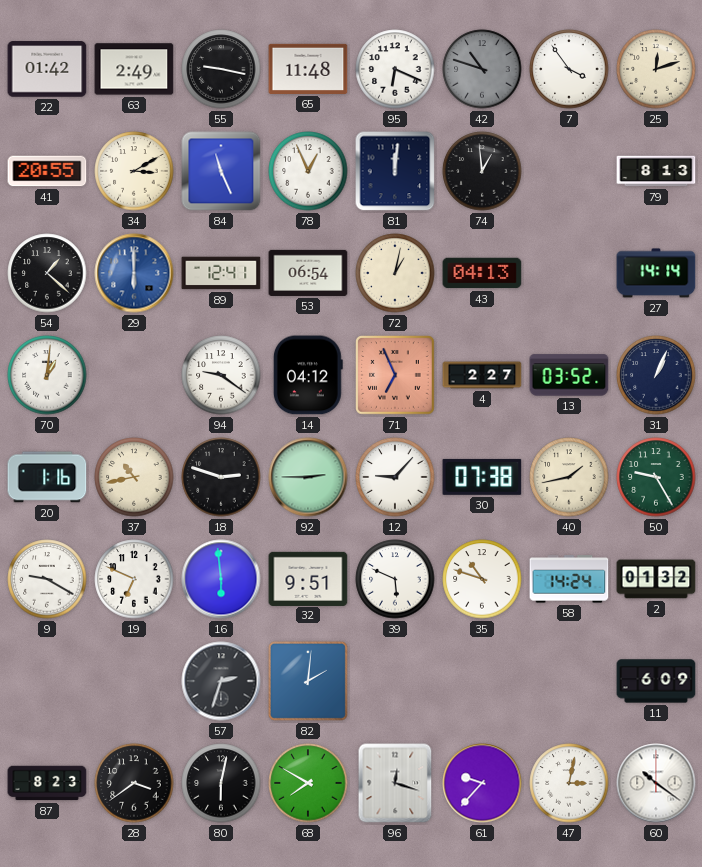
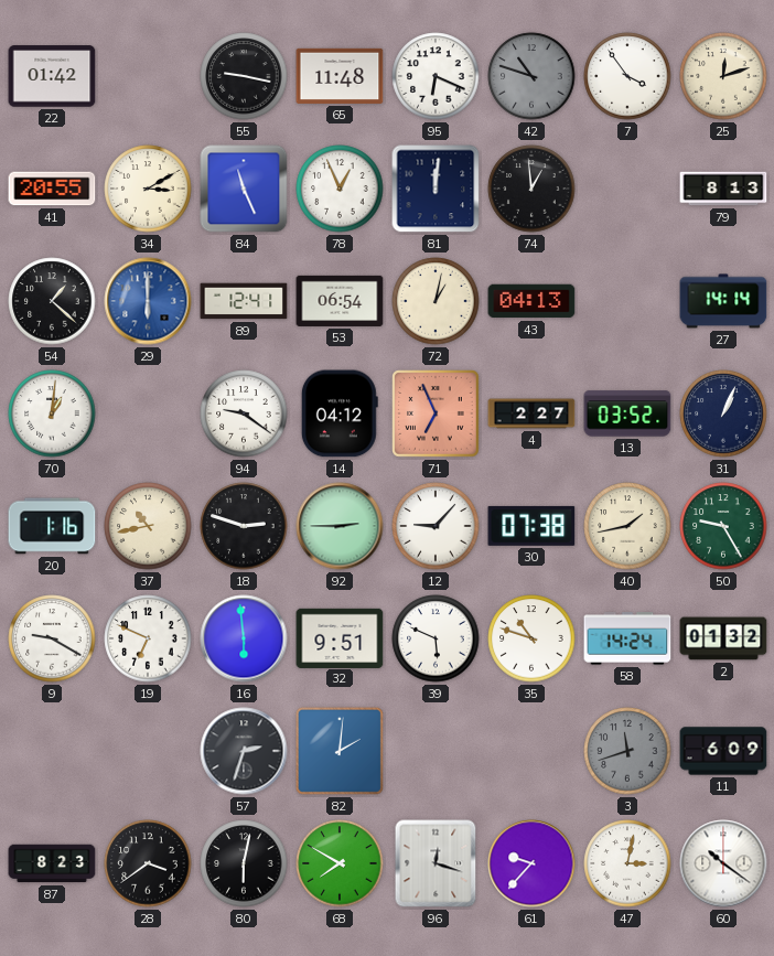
63: 2:49 -> none (134, 69)
3: none -> 11:42 (627, 751)
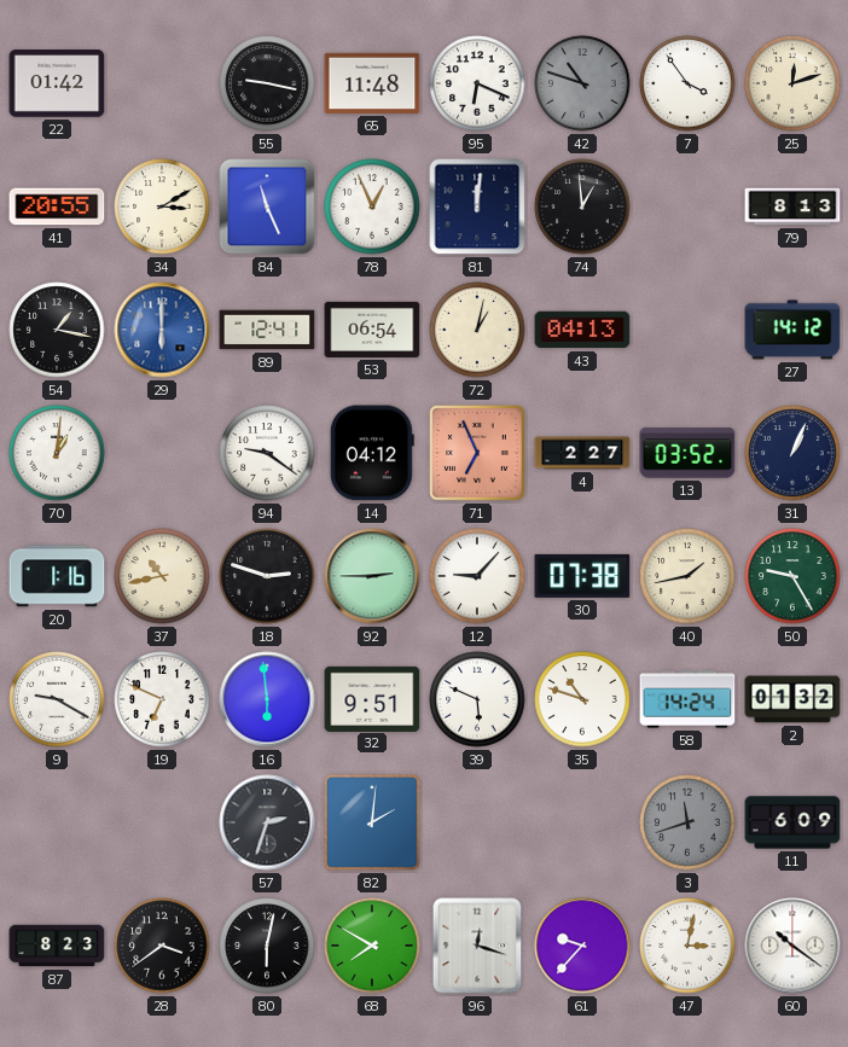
54: 1:22 -> 1:17 (57, 330)
27: 14:14 -> 14:12 (792, 330)
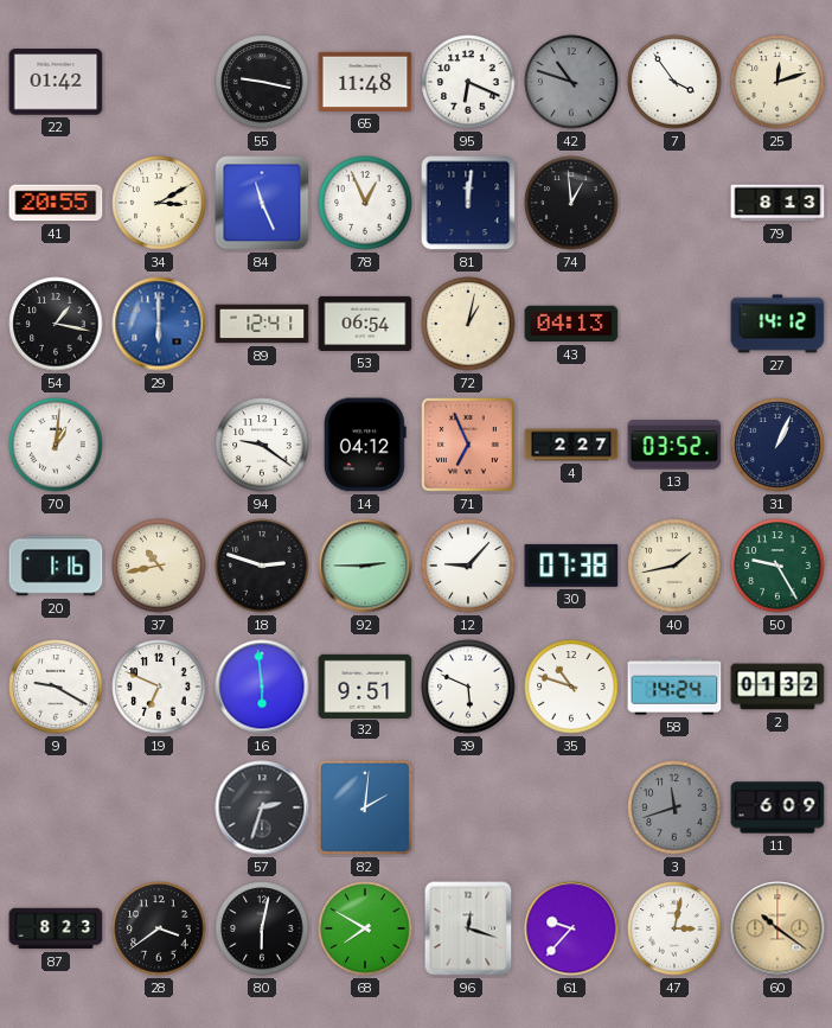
60 dial: white -> champagne (777, 928)
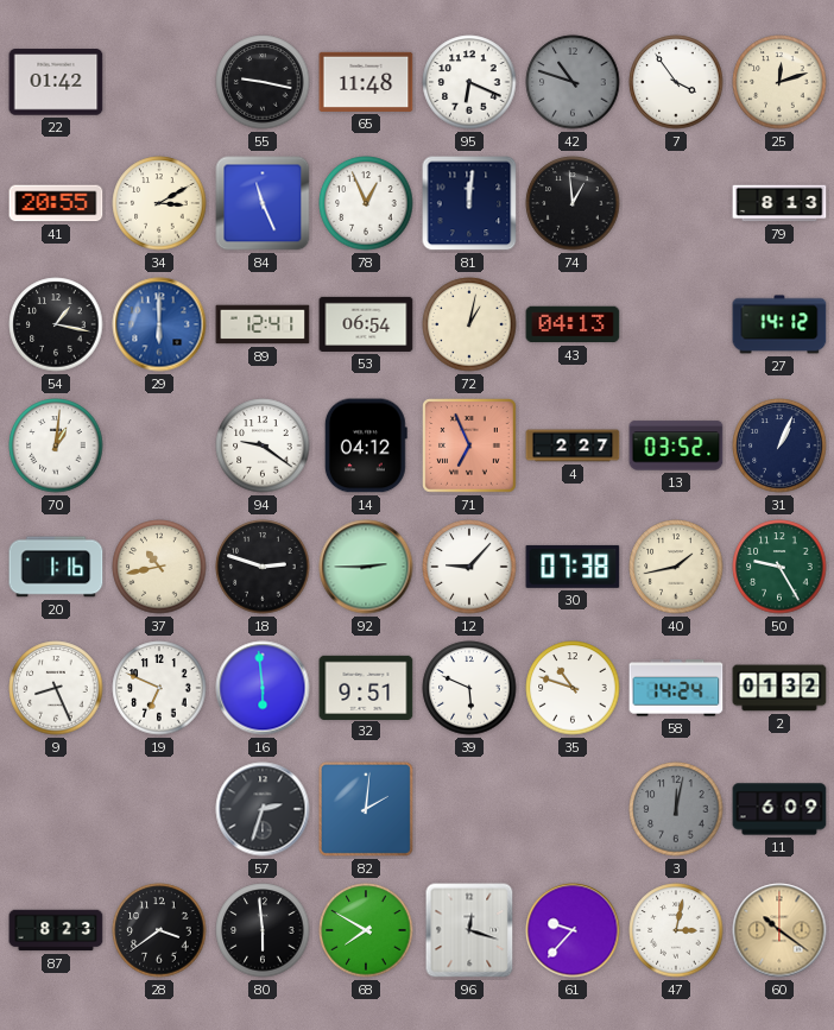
9: 9:20 -> 8:26 (56, 688)
3: 11:42 -> 12:02 (676, 809)
80: 6:02 -> 5:59 (263, 930)
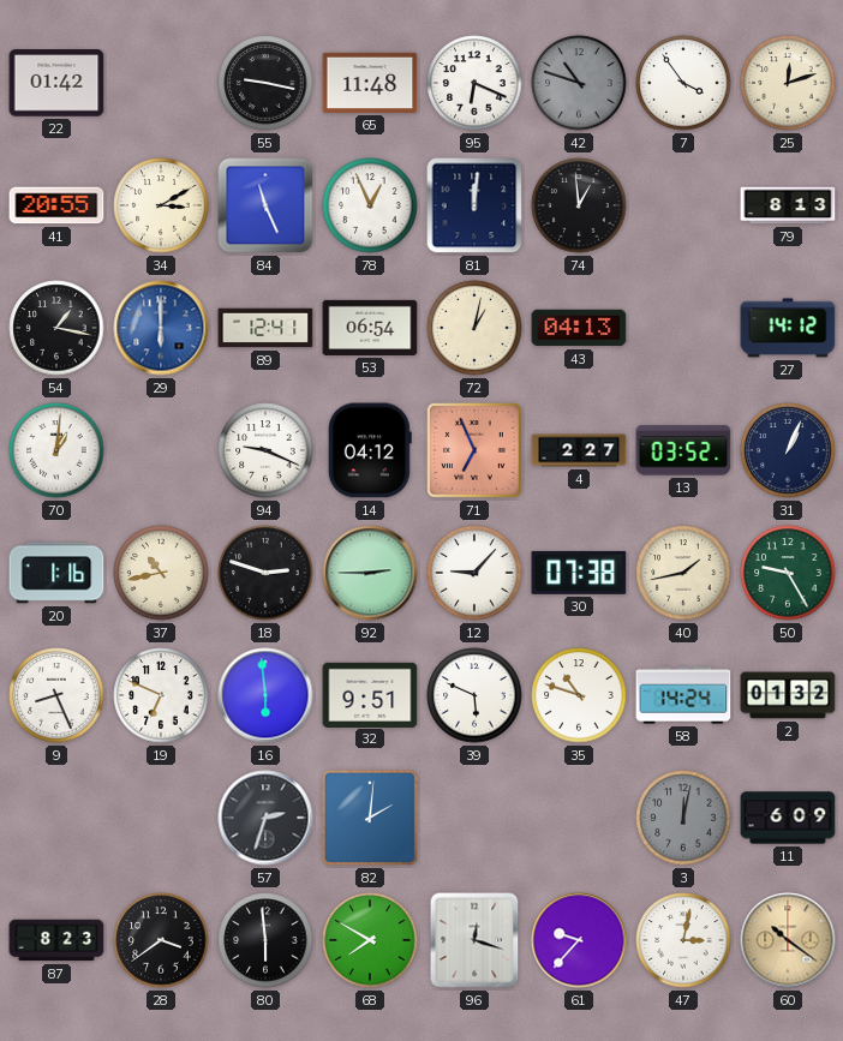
94: 9:21 -> 9:19 (265, 450)
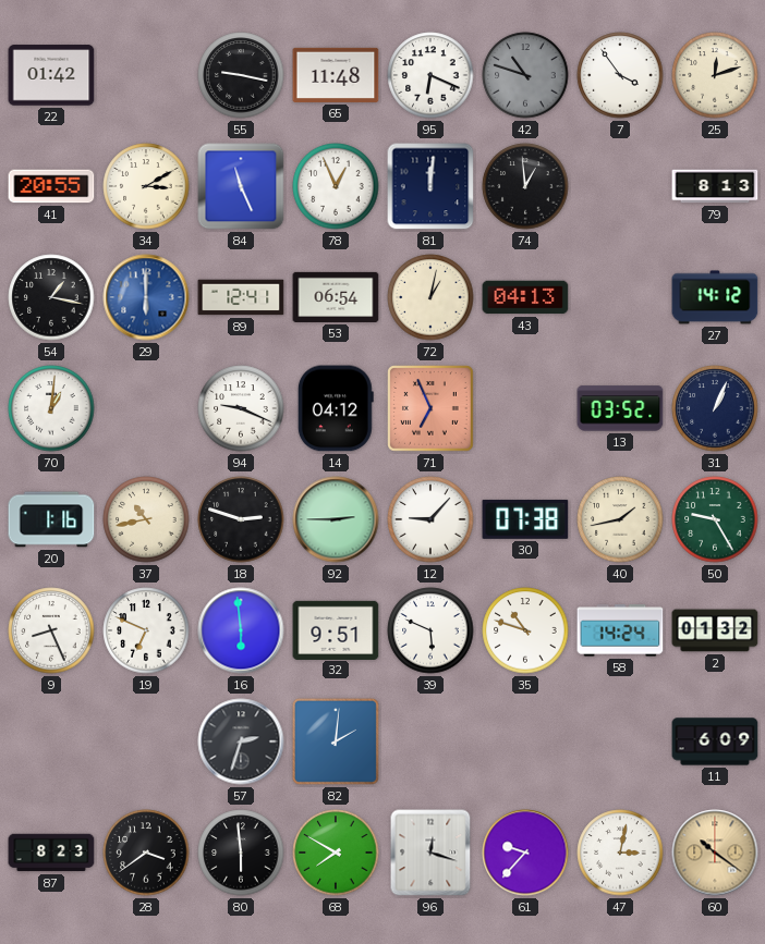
4: 2:27 -> none (579, 450)
3: 12:02 -> none (683, 818)
